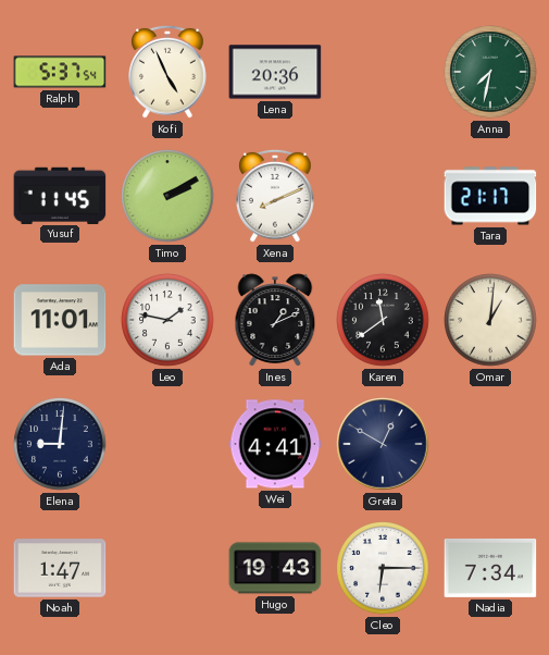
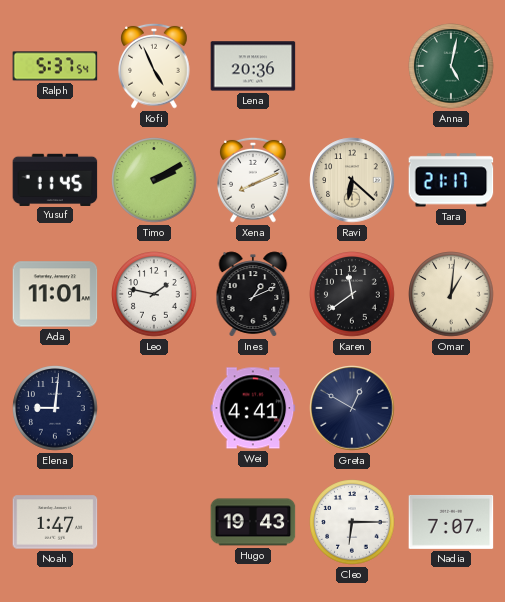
Anna: 7:32 -> 5:02 (451, 66)
Ravi: none -> 6:22 (352, 180)
Nadia: 7:34 -> 7:07 (451, 522)
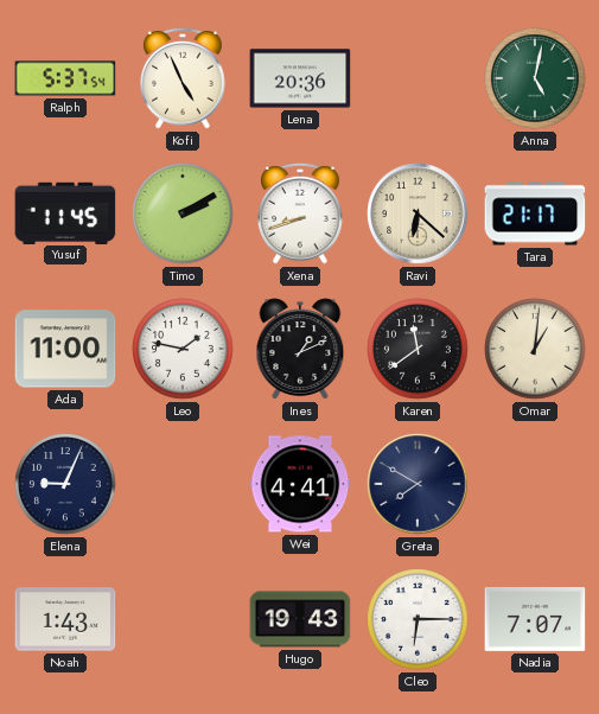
Xena: 8:11 -> 8:42 (300, 213)
Ada: 11:01 -> 11:00 (65, 349)
Elena: 9:01 -> 9:04 (65, 484)
Greta: 12:50 -> 7:50 (418, 484)
Noah: 1:47 -> 1:43 (65, 619)
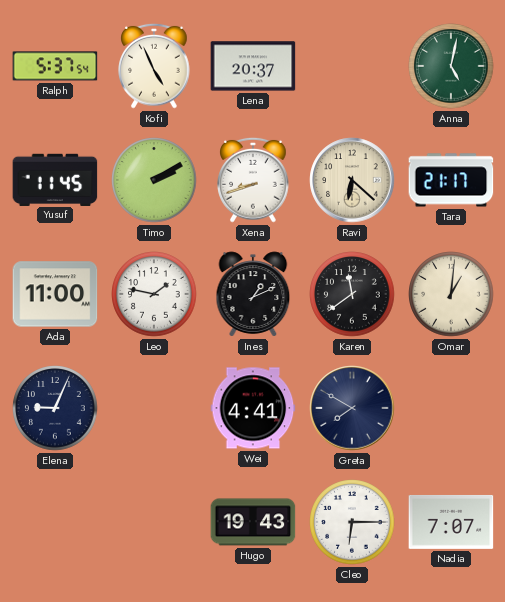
Lena: 20:36 -> 20:37 (253, 66)
Noah: 1:43 -> none (65, 619)
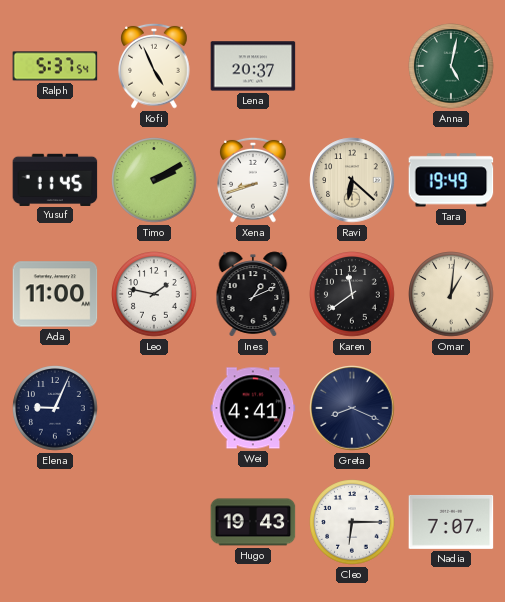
Tara: 21:17 -> 19:49 (451, 180)
Greta: 7:50 -> 8:19 (352, 408)
